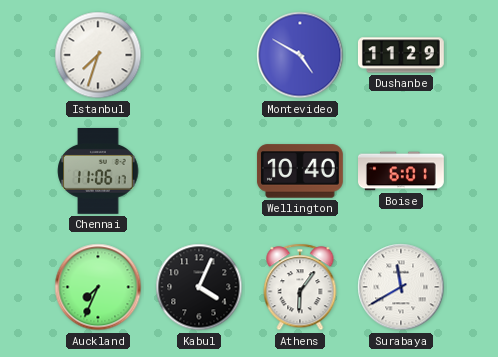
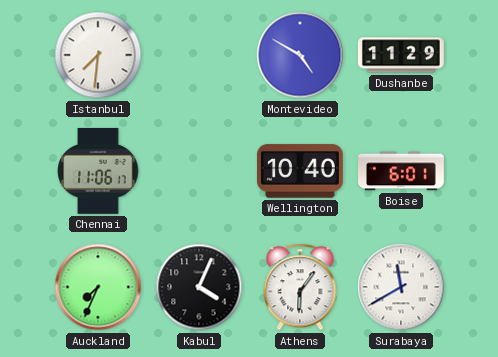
Istanbul: 7:33 -> 7:31 (98, 55)
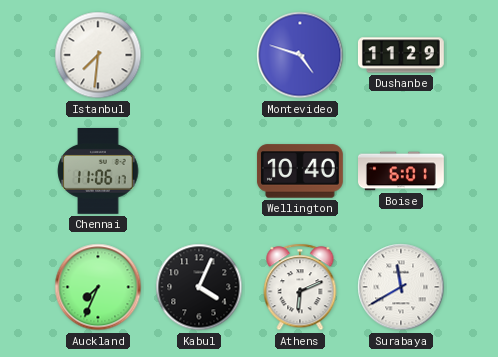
Montevideo: 4:50 -> 4:48 (300, 55)
Athens: 6:06 -> 6:11 (300, 287)
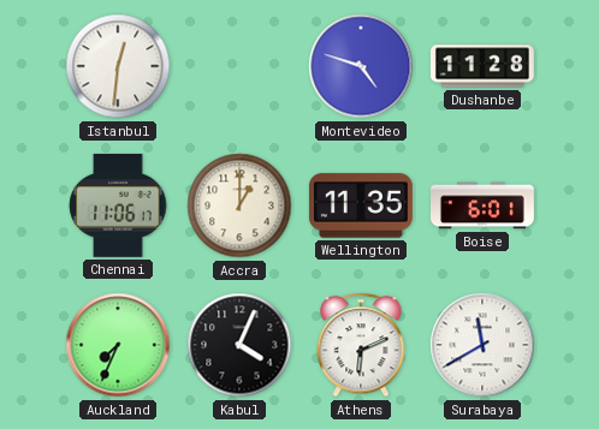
Istanbul: 7:31 -> 12:31 (118, 66)
Dushanbe: 11:29 -> 11:28 (482, 66)
Accra: none -> 1:00 (239, 205)
Wellington: 10:40 -> 11:35 (361, 205)
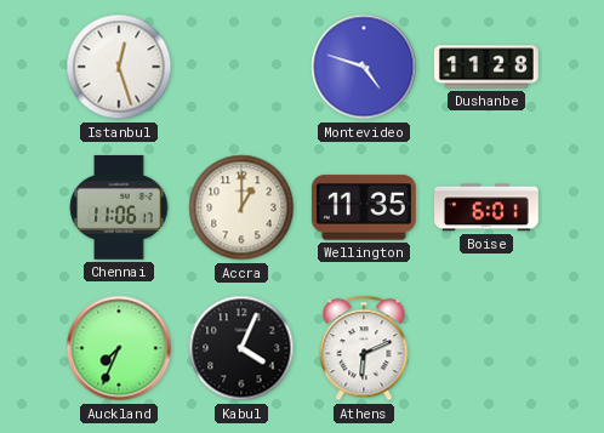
Istanbul: 12:31 -> 12:27 (119, 67)
Surabaya: 11:40 -> none (482, 345)
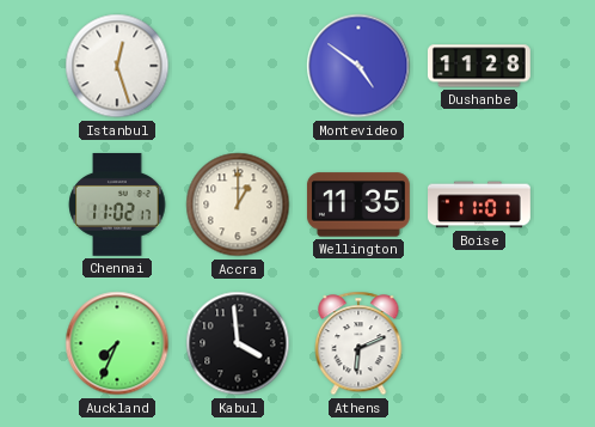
Montevideo: 4:48 -> 4:51 (358, 66)
Chennai: 11:06 -> 11:02 (117, 205)
Boise: 6:01 -> 11:01 (480, 205)
Kabul: 4:04 -> 3:59 (238, 343)
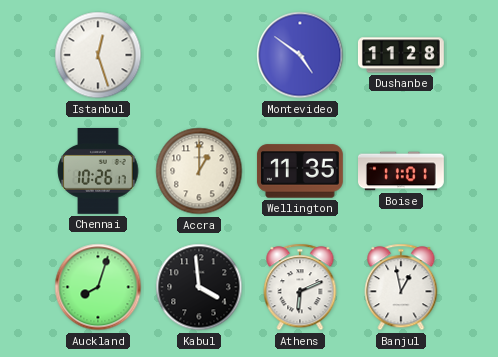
Chennai: 11:02 -> 10:26 (98, 171)
Auckland: 7:34 -> 8:03 (98, 287)
Banjul: none -> 12:58 (401, 287)
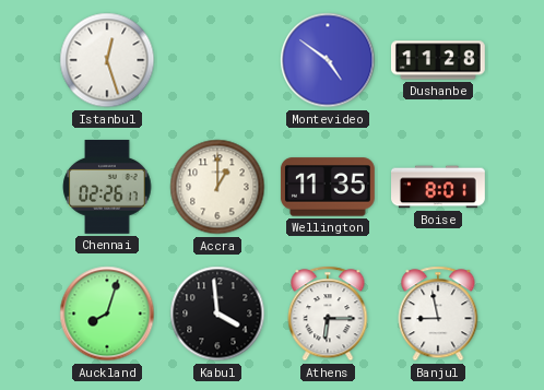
Chennai: 10:26 -> 02:26 (107, 187)
Boise: 11:01 -> 8:01 (439, 187)
Athens: 6:11 -> 6:15 (328, 314)
Banjul: 12:58 -> 8:58 (438, 314)
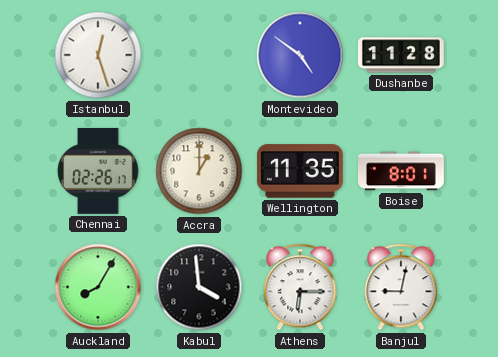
Auckland: 8:03 -> 8:05 (98, 287)
Banjul: 8:58 -> 9:02 (401, 287)
